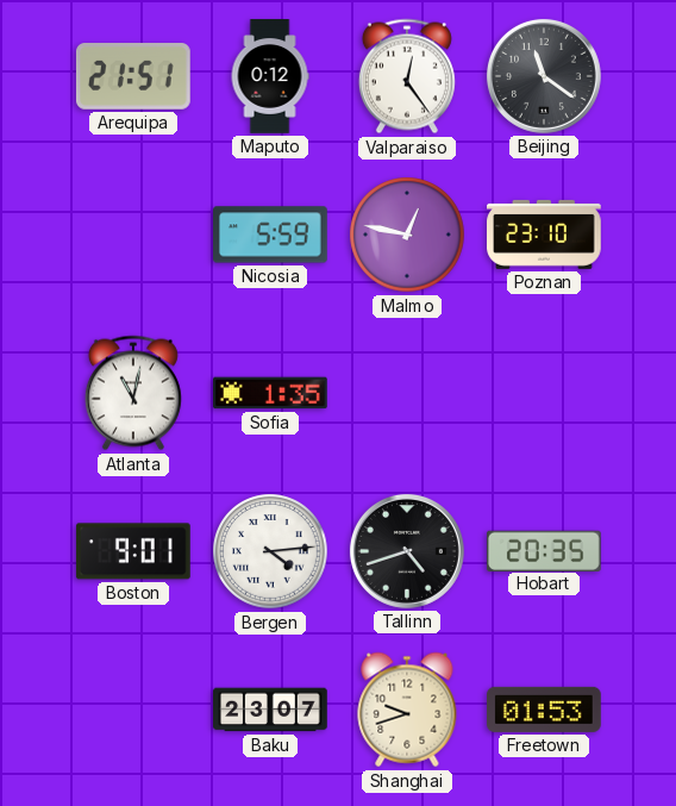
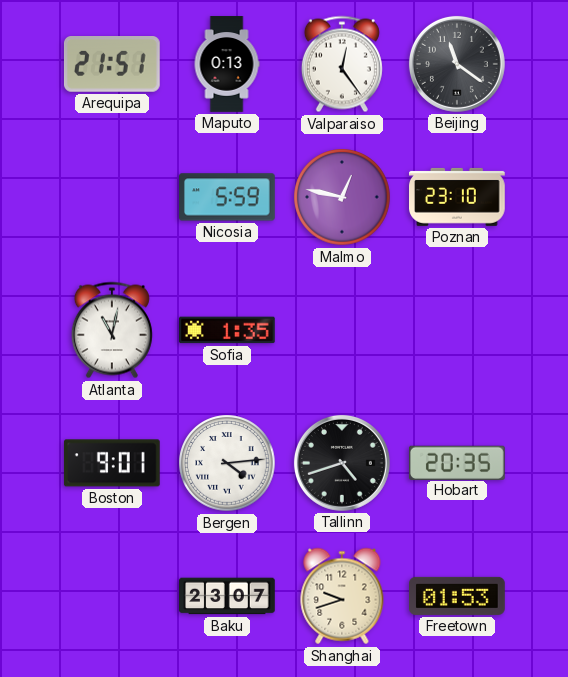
Maputo: 0:12 -> 0:13 (227, 64)
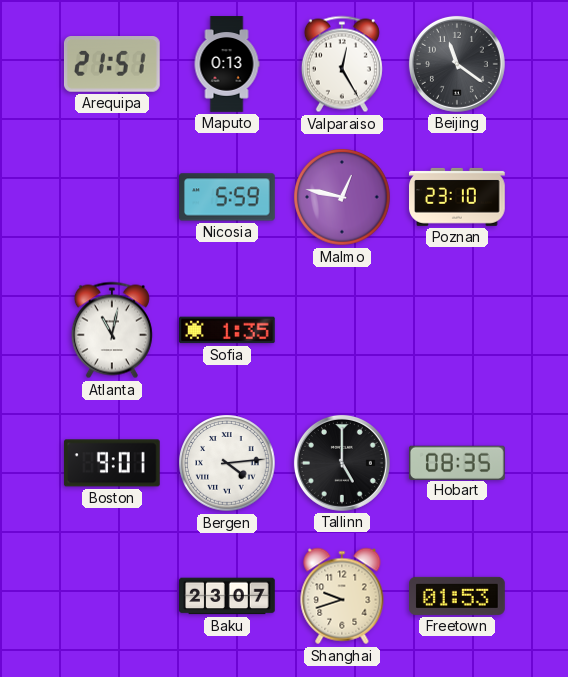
Valparaiso: 12:24 -> 12:25 (342, 64)
Tallinn: 4:42 -> 5:00 (342, 463)
Hobart: 20:35 -> 08:35 (457, 462)
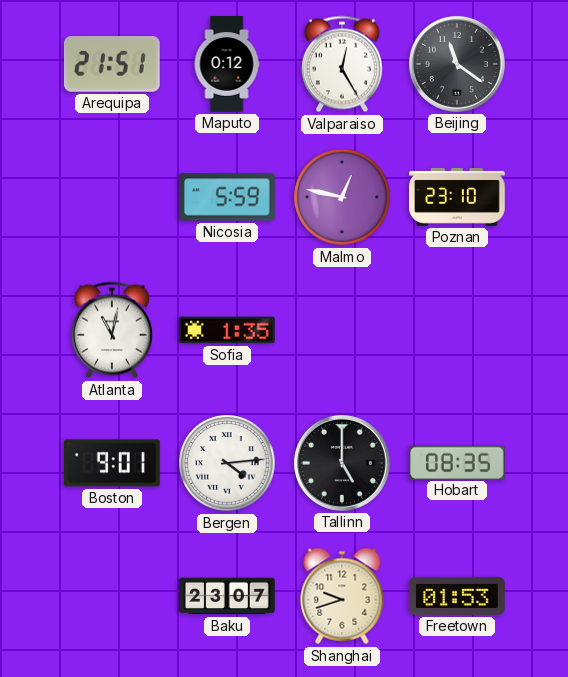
Maputo: 0:13 -> 0:12 (227, 64)
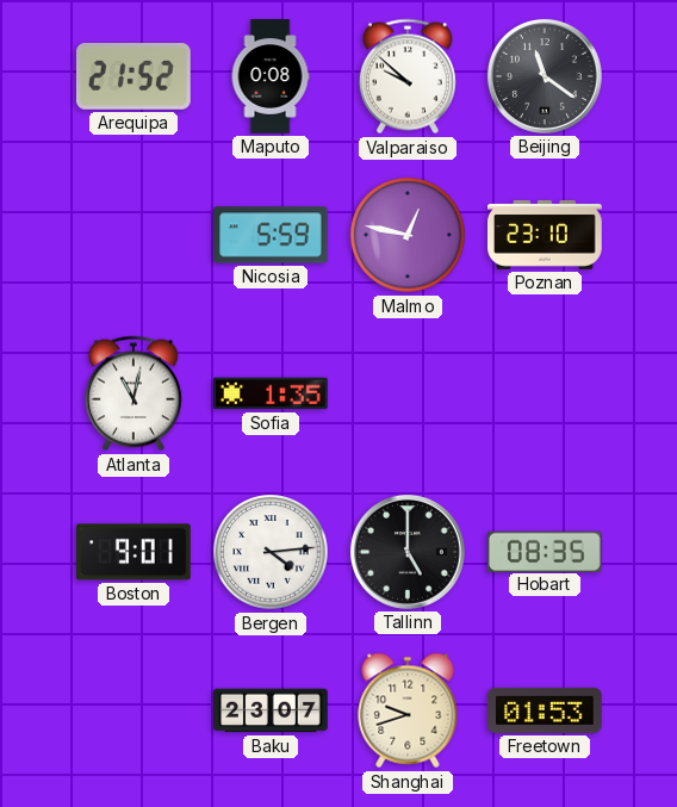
Arequipa: 21:51 -> 21:52 (133, 77)
Maputo: 0:12 -> 0:08 (271, 76)
Valparaiso: 12:25 -> 9:52 (408, 76)
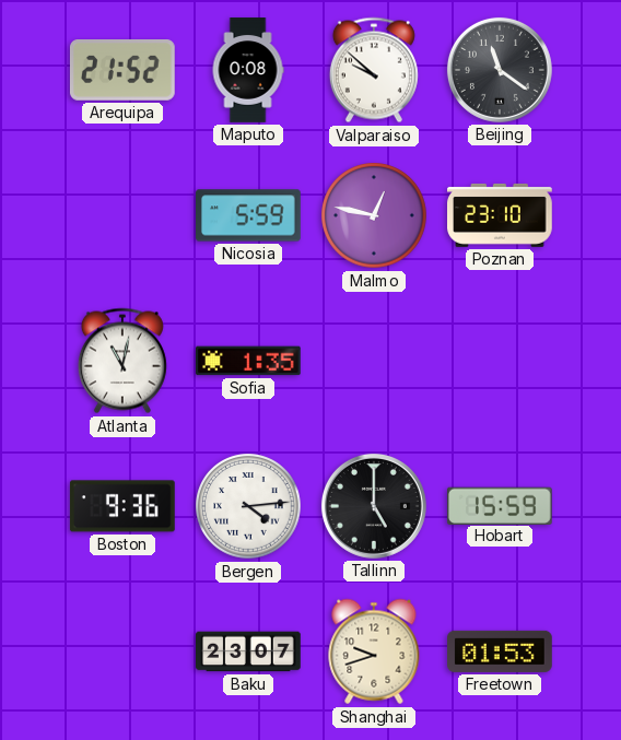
Boston: 9:01 -> 9:36 (122, 506)
Hobart: 08:35 -> 15:59 (500, 505)
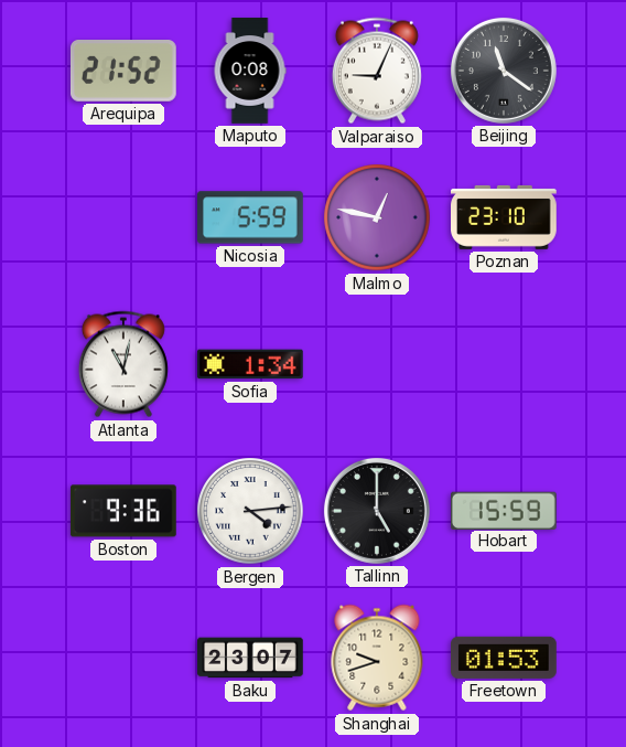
Valparaiso: 9:52 -> 9:04 (377, 71)
Sofia: 1:35 -> 1:34 (251, 364)
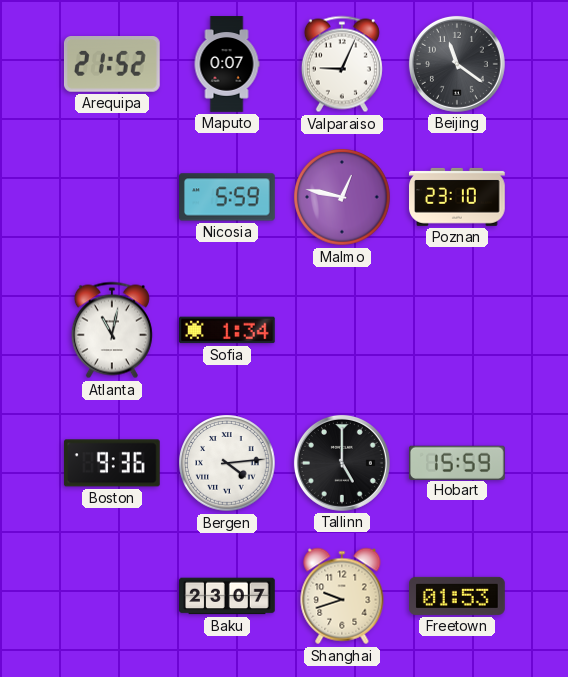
Maputo: 0:08 -> 0:07 (227, 64)
